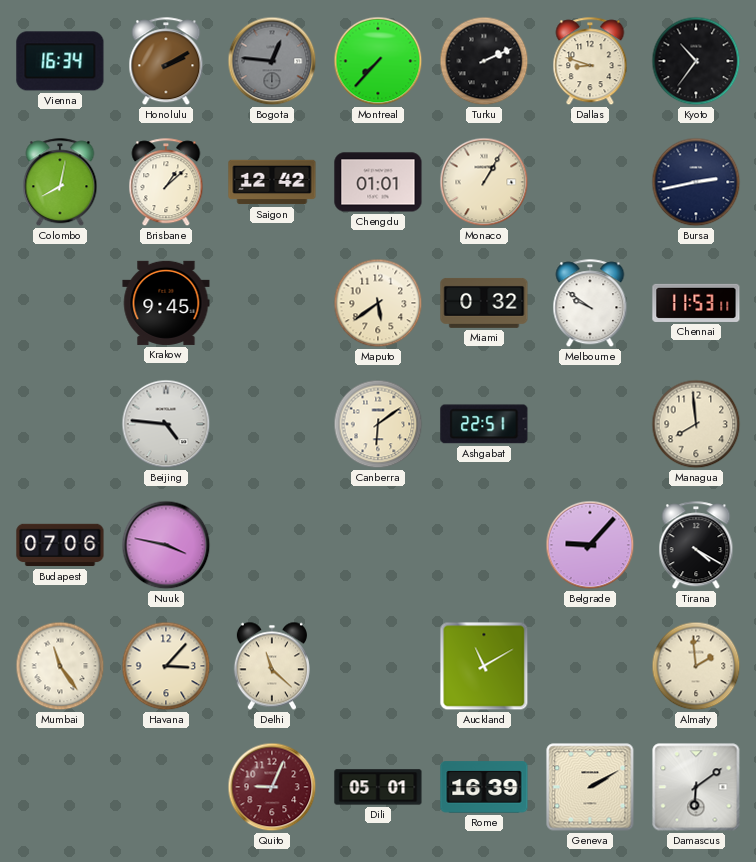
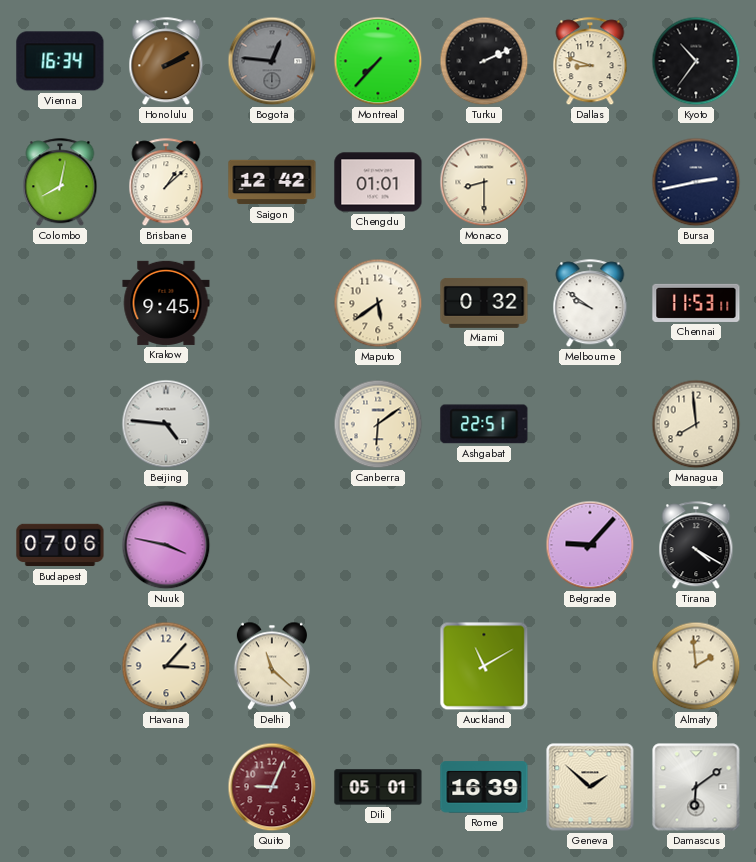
Monaco: 1:05 -> 8:30 (484, 182)
Mumbai: 11:24 -> none (60, 666)
Geneva: 2:10 -> 1:52 (590, 787)
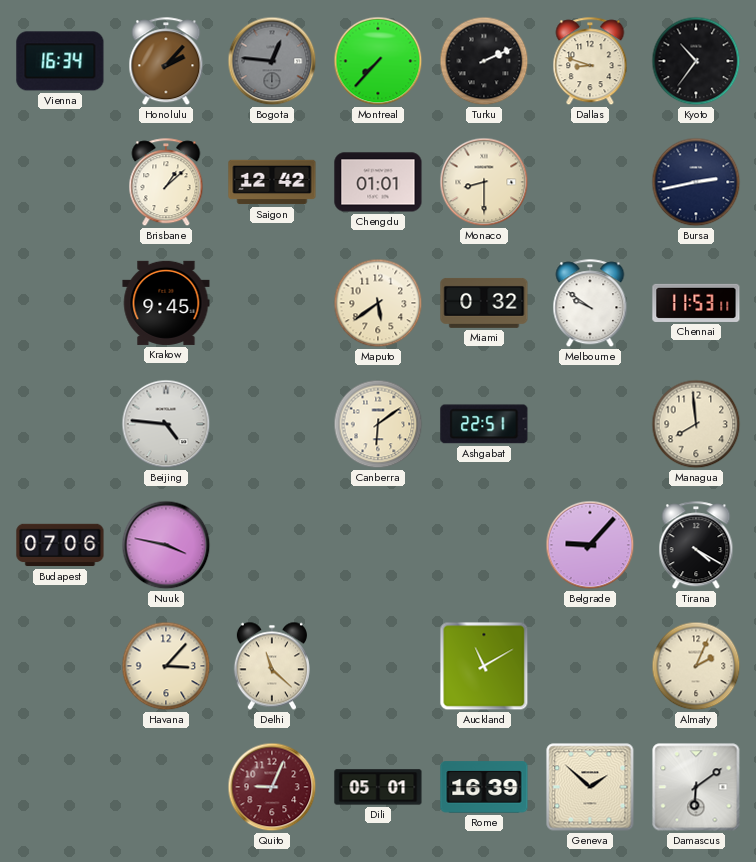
Honolulu: 2:10 -> 2:07 (166, 62)
Colombo: 8:02 -> none (60, 183)
Almaty: 1:59 -> 2:04 (696, 666)
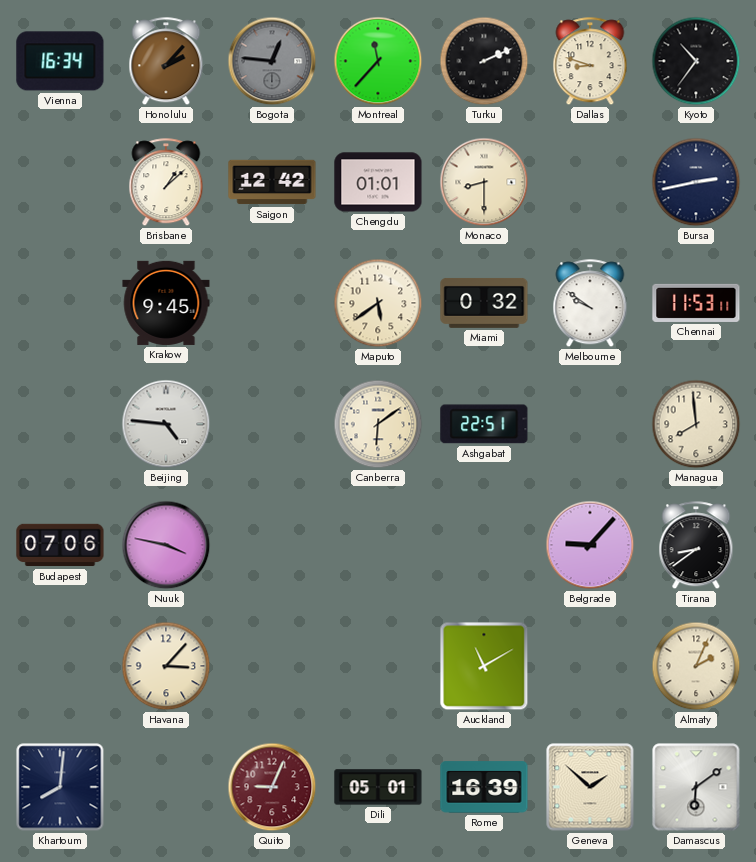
Montreal: 7:37 -> 11:37 (378, 61)
Tirana: 4:20 -> 8:39 (696, 546)
Delhi: 11:22 -> none (272, 666)
Khartoum: none -> 8:01 (60, 787)
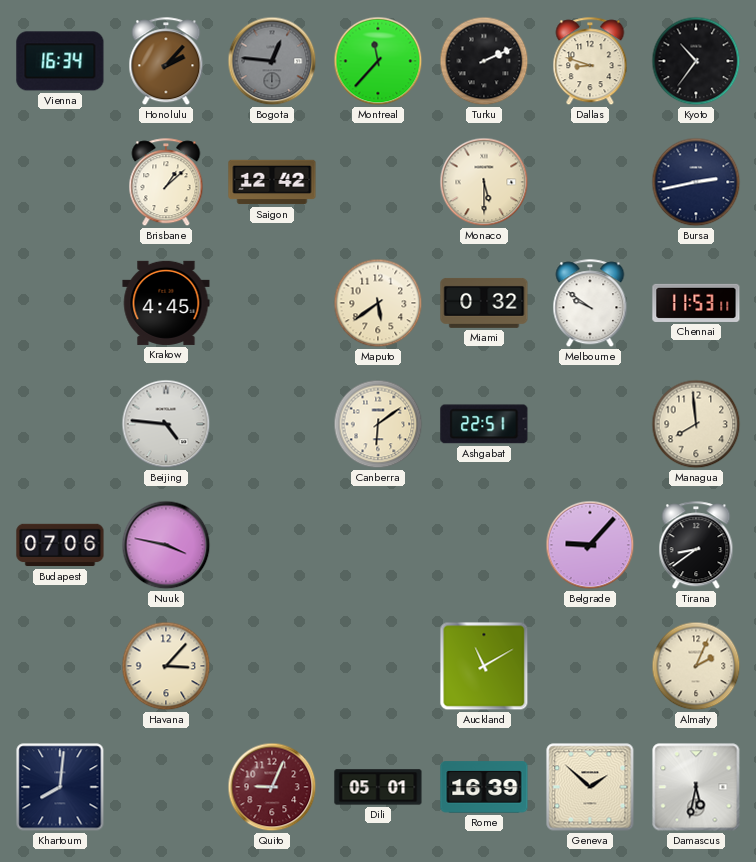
Chengdu: 01:01 -> none (378, 182)
Monaco: 8:30 -> 5:30 (484, 182)
Krakow: 9:45 -> 4:45 (166, 303)
Damascus: 6:09 -> 5:32 (696, 787)
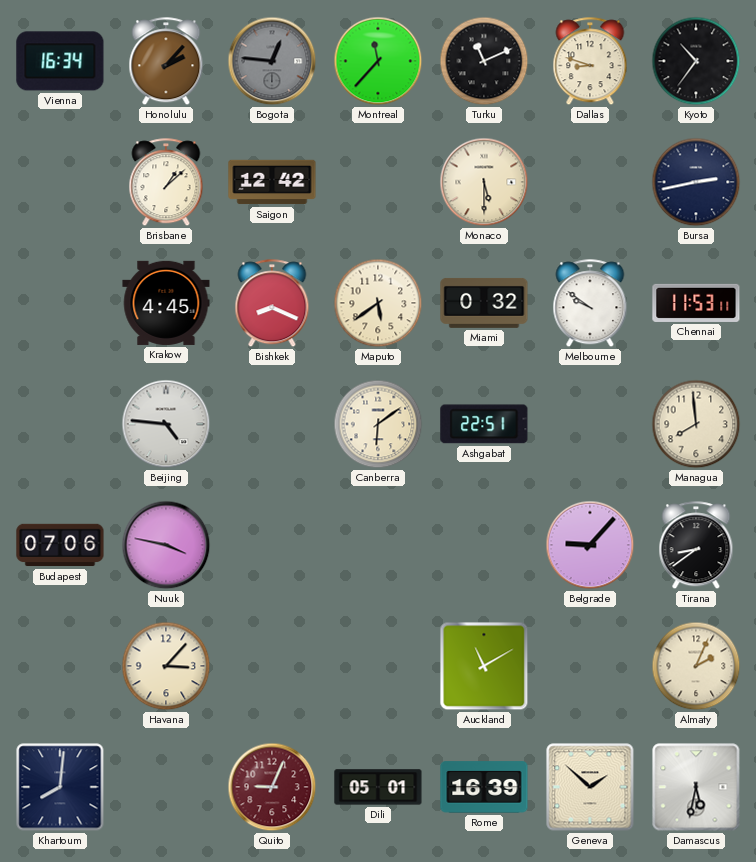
Turku: 2:11 -> 11:11 (484, 61)
Bishkek: none -> 8:19 (272, 304)
